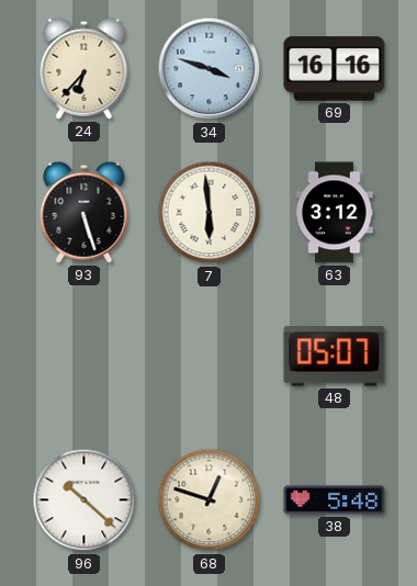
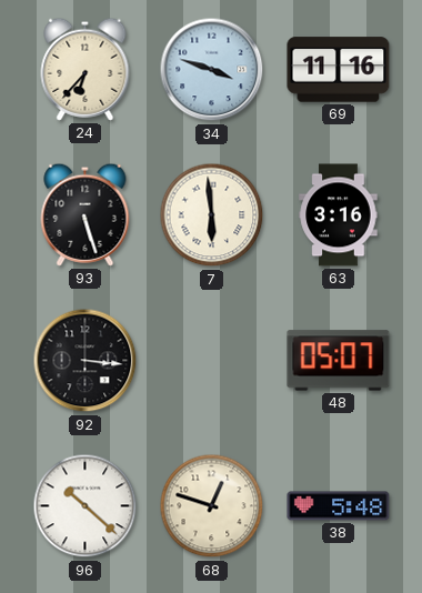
69: 16:16 -> 11:16 (339, 70)
63: 3:12 -> 3:16 (339, 215)
92: none -> 3:16 (86, 361)
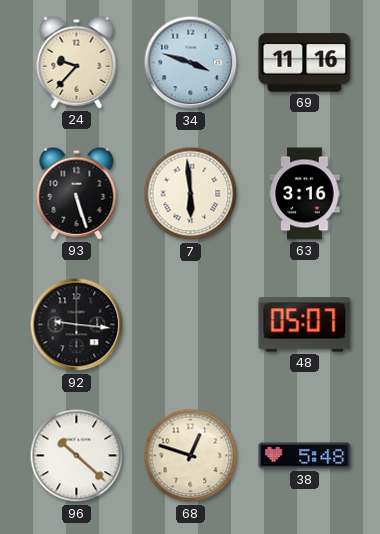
24: 6:37 -> 9:37 (77, 62)
92: 3:16 -> 9:16 (77, 325)
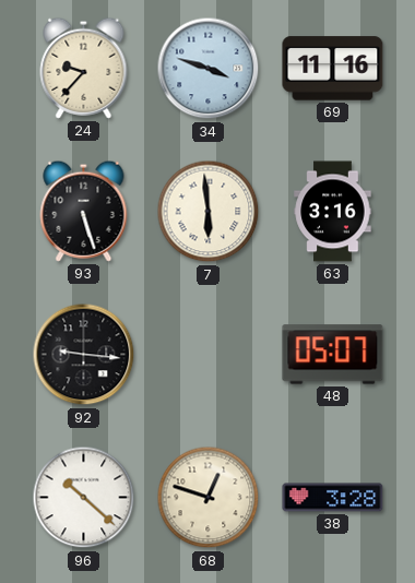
38: 5:48 -> 3:28 (333, 498)
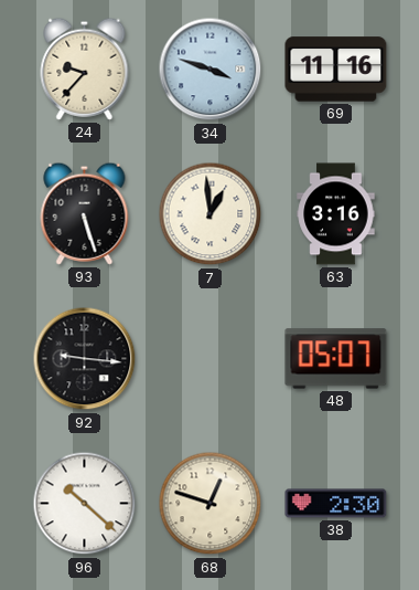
7: 5:59 -> 12:59 (211, 214)
38: 3:28 -> 2:30 (336, 504)
